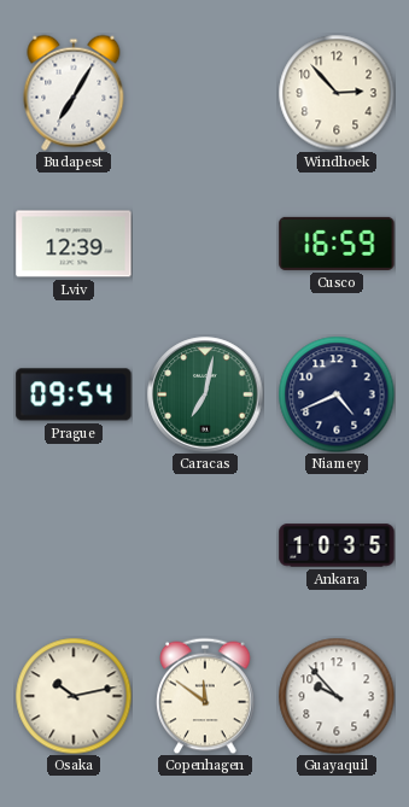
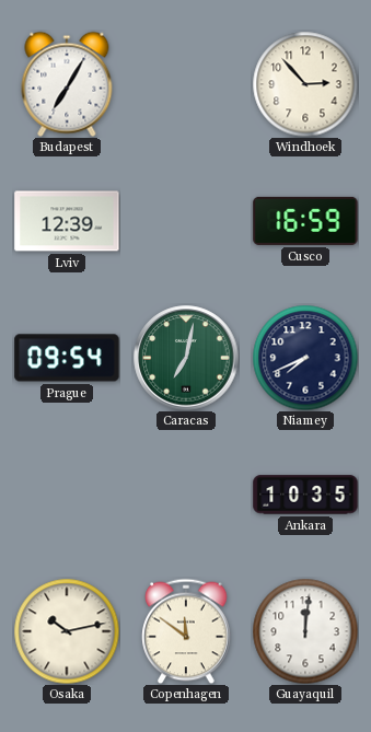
Niamey: 4:41 -> 7:41 (305, 358)
Guayaquil: 9:53 -> 12:01 (305, 631)
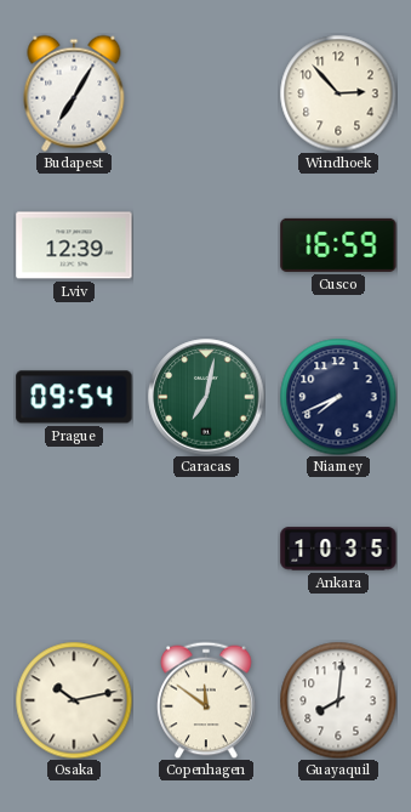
Guayaquil: 12:01 -> 8:01 (338, 700)
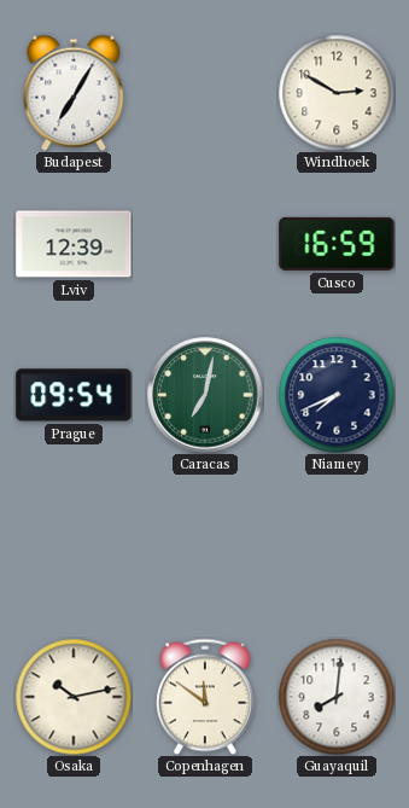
Windhoek: 2:53 -> 2:50 (337, 93)
Ankara: 10:35 -> none (338, 549)
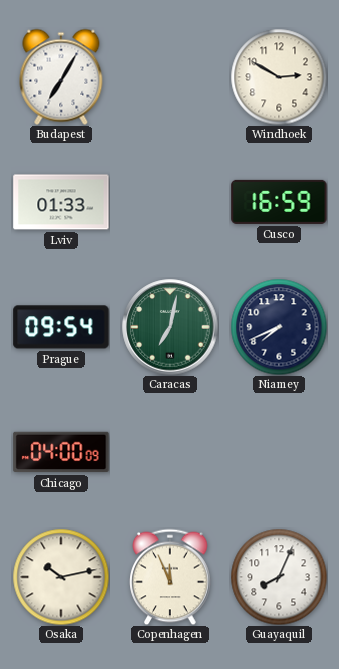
Lviv: 12:39 -> 01:33 (61, 202)
Chicago: none -> 04:00 (61, 452)
Copenhagen: 11:51 -> 11:56 (170, 577)
Guayaquil: 8:01 -> 8:04 (279, 577)
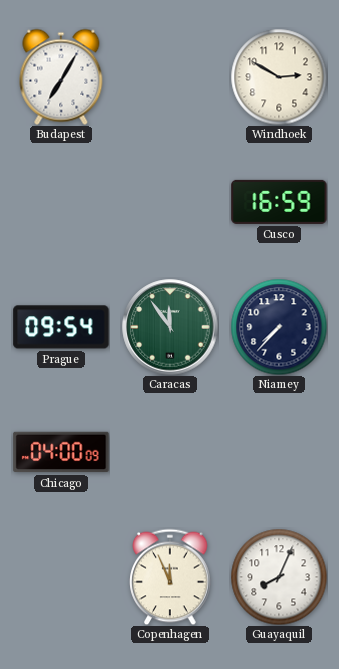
Lviv: 01:33 -> none (61, 202)
Caracas: 7:02 -> 11:54 (170, 327)
Niamey: 7:41 -> 7:37 (279, 327)
Osaka: 10:13 -> none (61, 577)
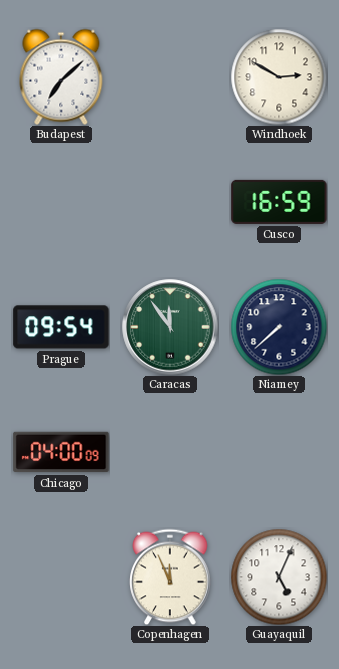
Budapest: 7:05 -> 7:08 (61, 77)
Niamey: 7:37 -> 7:38 (279, 327)
Guayaquil: 8:04 -> 5:04 (279, 577)
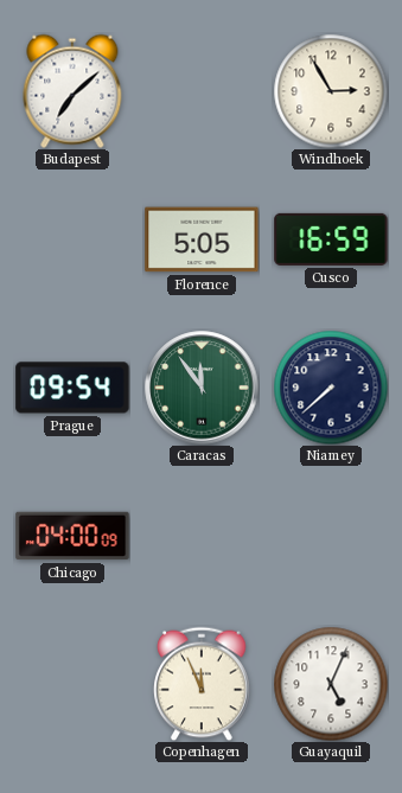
Windhoek: 2:50 -> 2:55 (331, 91)
Florence: none -> 5:05 (202, 239)
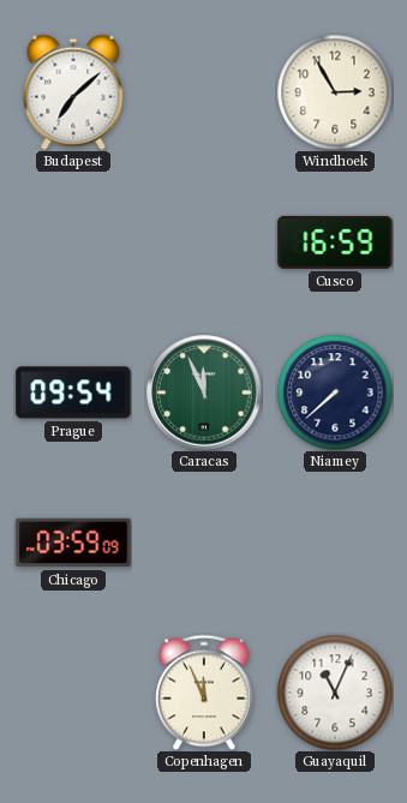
Florence: 5:05 -> none (202, 239)
Caracas: 11:54 -> 11:56 (204, 392)
Chicago: 04:00 -> 03:59 (73, 543)
Guayaquil: 5:04 -> 11:04 (335, 693)
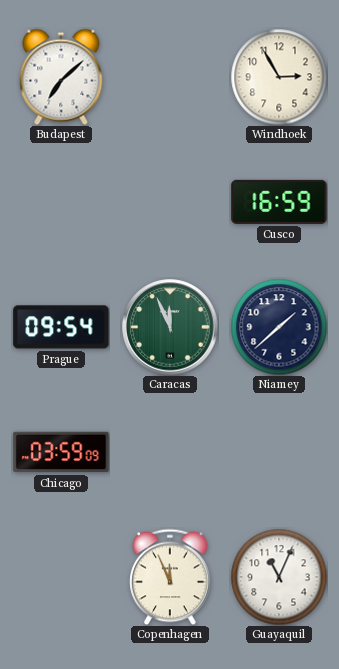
Niamey: 7:38 -> 1:38 (279, 327)
